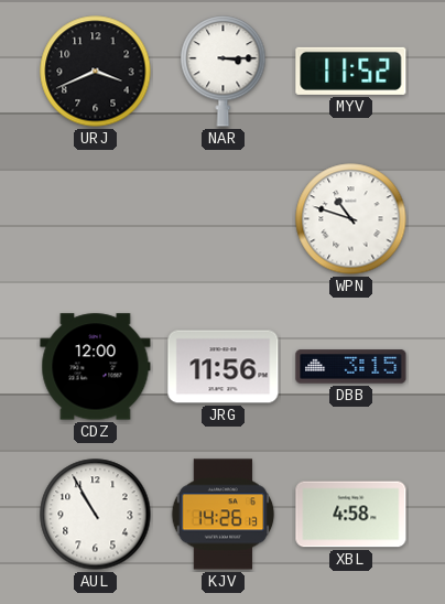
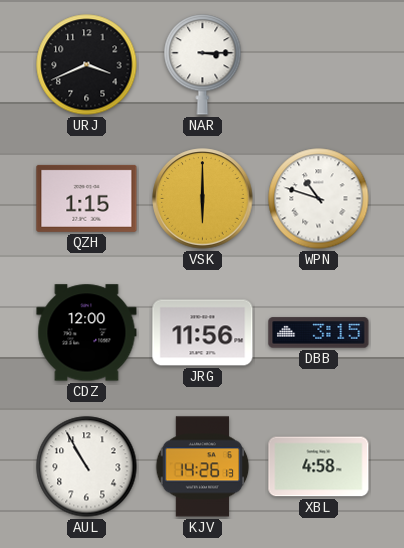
MYV: 11:52 -> none (351, 71)
QZH: none -> 1:15 (87, 198)
VSK: none -> 6:00 (203, 199)
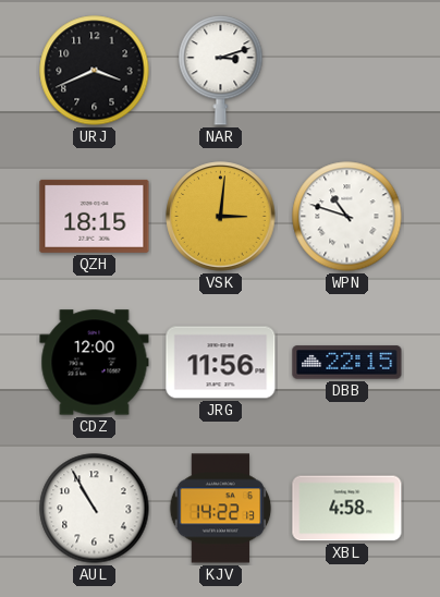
NAR: 3:15 -> 3:12 (221, 71)
QZH: 1:15 -> 18:15 (95, 216)
VSK: 6:00 -> 3:01 (221, 217)
DBB: 3:15 -> 22:15 (347, 363)
KJV: 14:26 -> 14:22 (221, 509)
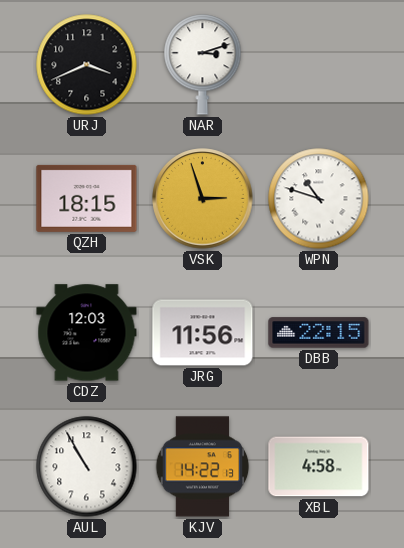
VSK: 3:01 -> 2:57 (203, 199)
CDZ: 12:00 -> 12:03 (87, 333)
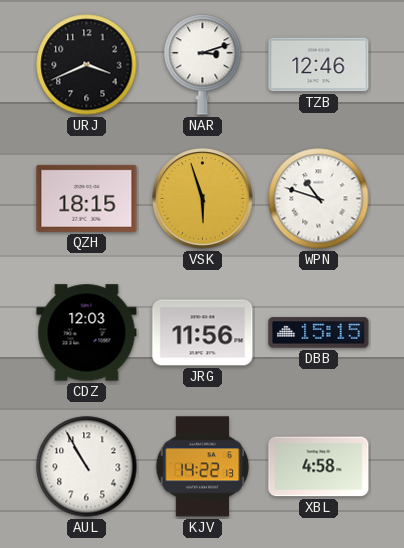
TZB: none -> 12:46 (319, 65)
VSK: 2:57 -> 5:57 (203, 199)
DBB: 22:15 -> 15:15 (319, 333)
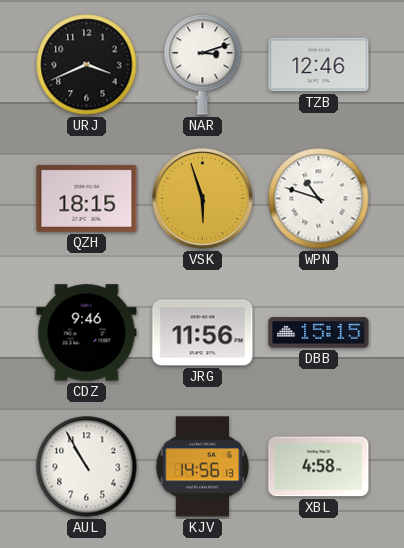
CDZ: 12:03 -> 9:46 (87, 333)
KJV: 14:22 -> 14:56 (203, 467)
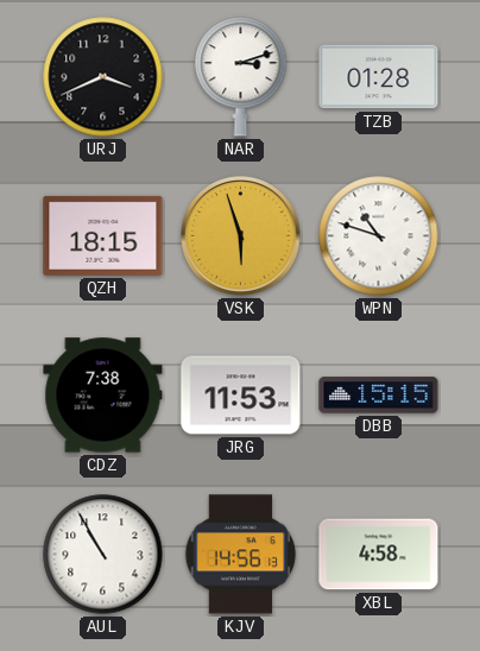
TZB: 12:46 -> 01:28 (379, 77)
CDZ: 9:46 -> 7:38 (103, 396)
JRG: 11:56 -> 11:53 (241, 396)
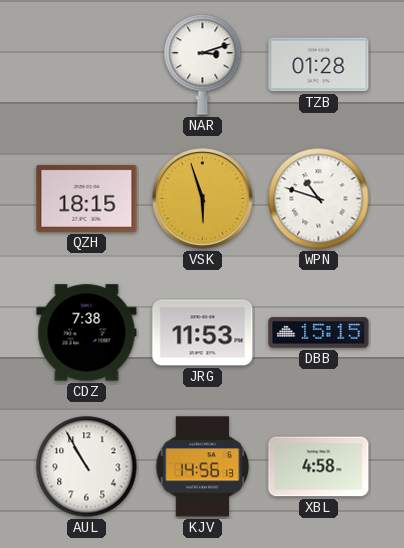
URJ: 3:41 -> none (103, 77)
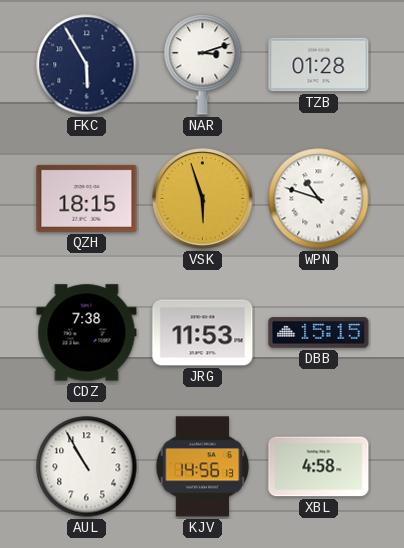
FKC: none -> 5:55 (87, 65)
